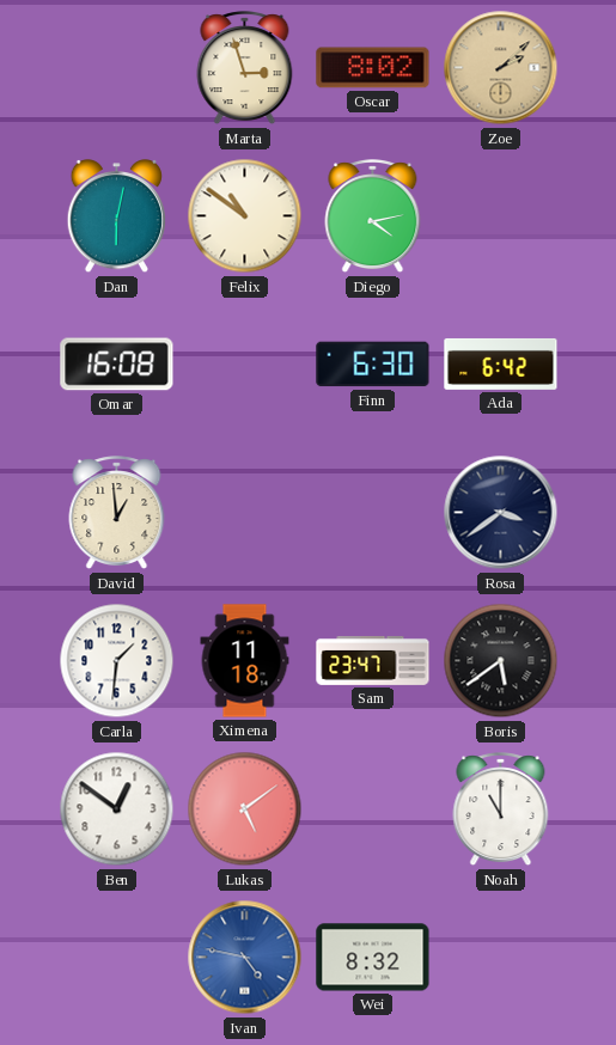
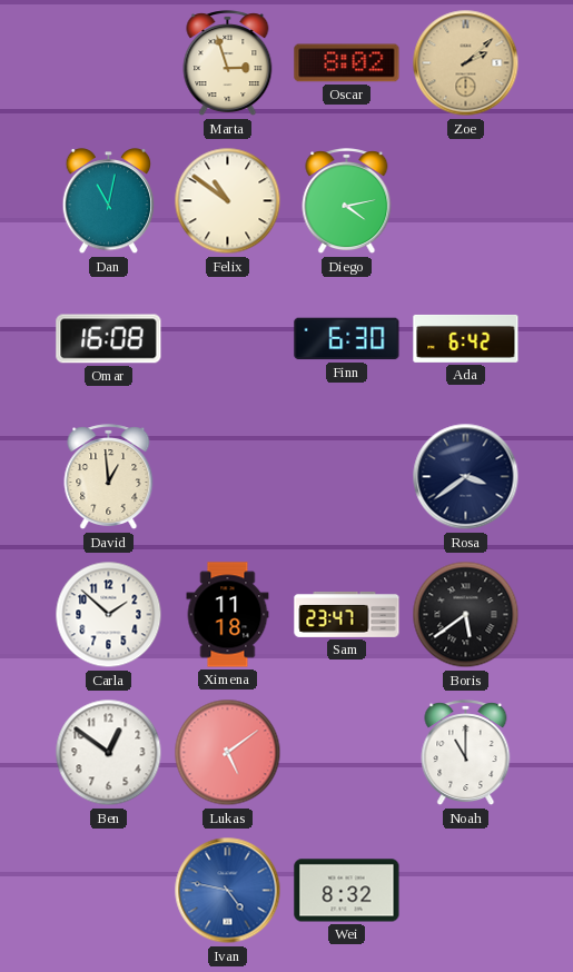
Dan: 6:02 -> 11:02 (108, 202)
Carla: 1:31 -> 1:52 (109, 615)
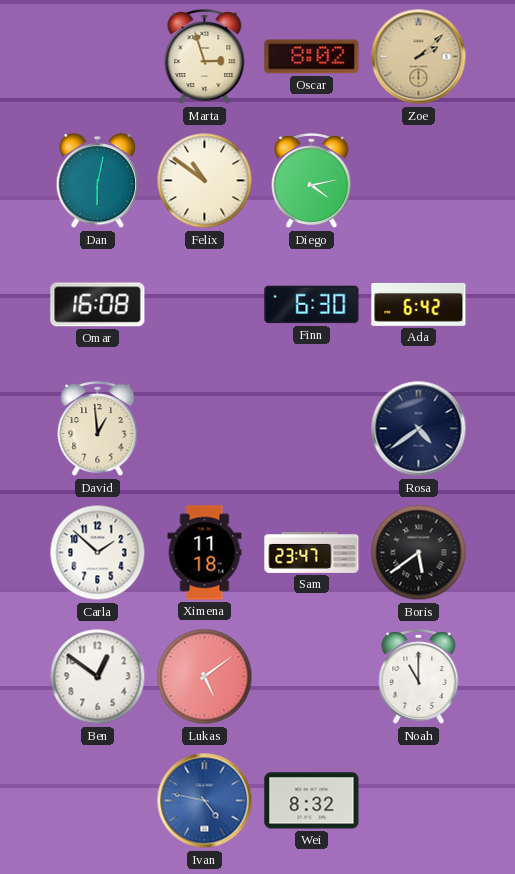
Dan: 11:02 -> 6:02 (97, 182)
Rosa: 3:39 -> 4:39 (419, 429)
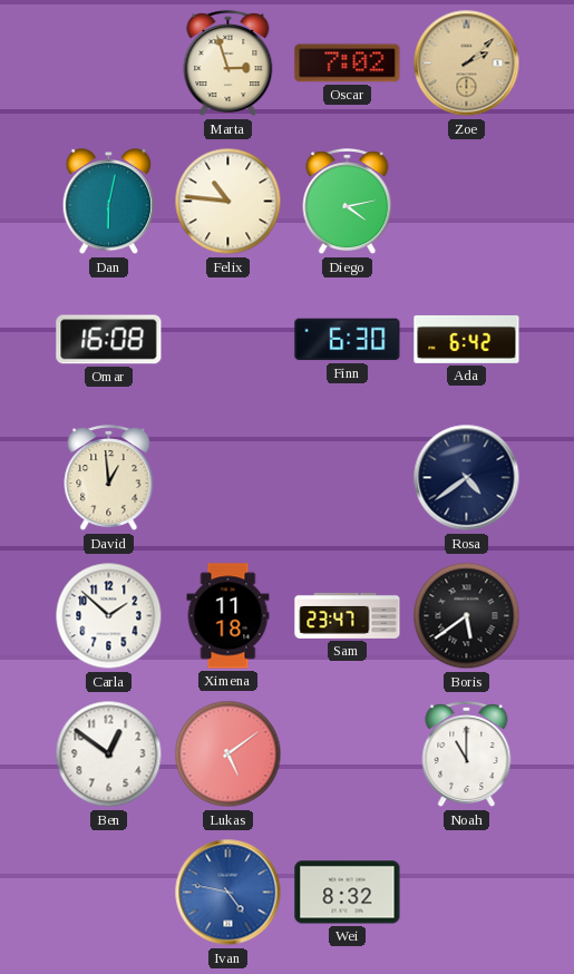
Oscar: 8:02 -> 7:02 (348, 64)
Felix: 10:51 -> 10:46 (228, 202)
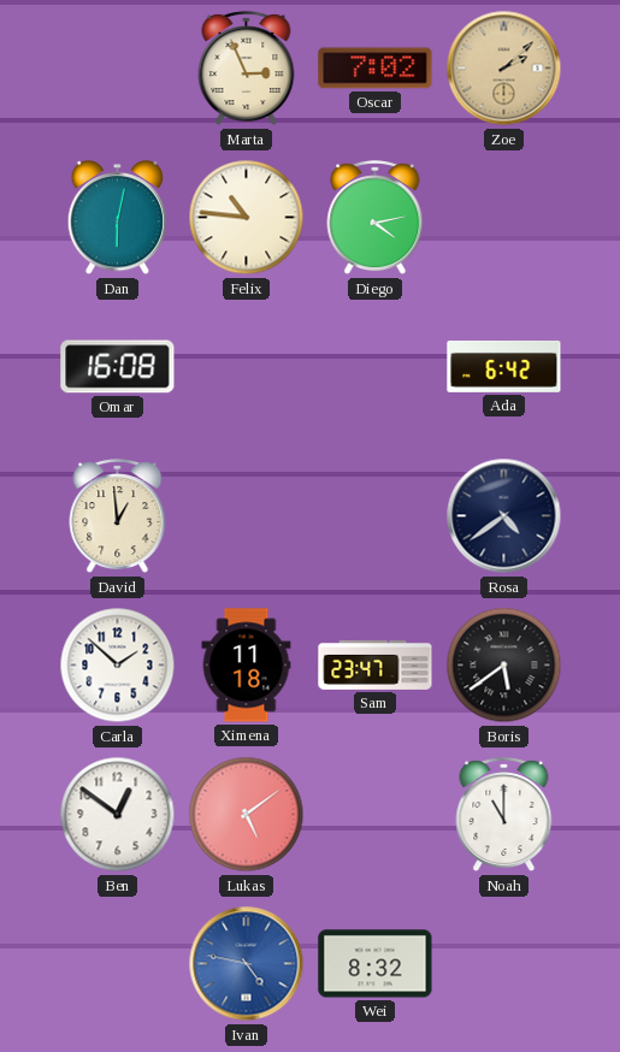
Marta: 2:57 -> 2:56 (247, 69)
Finn: 6:30 -> none (348, 340)
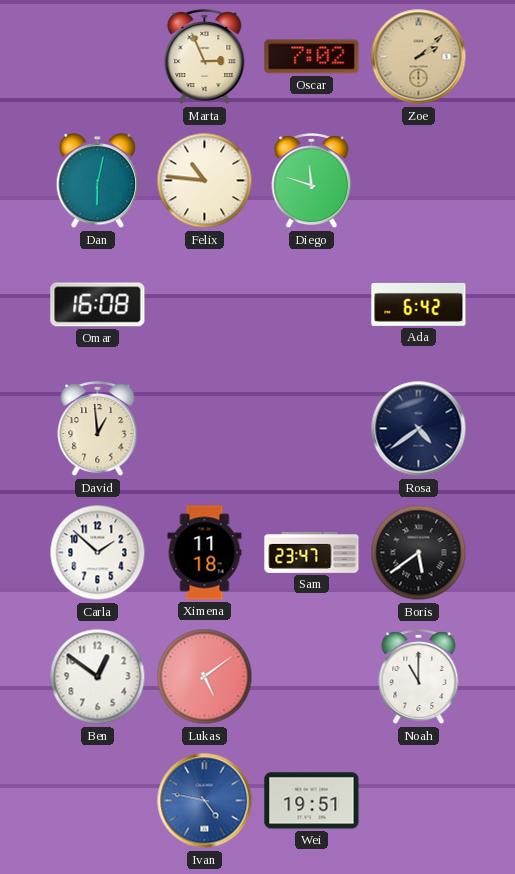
Diego: 4:13 -> 11:48 (312, 181)
Wei: 8:32 -> 19:51 (312, 801)
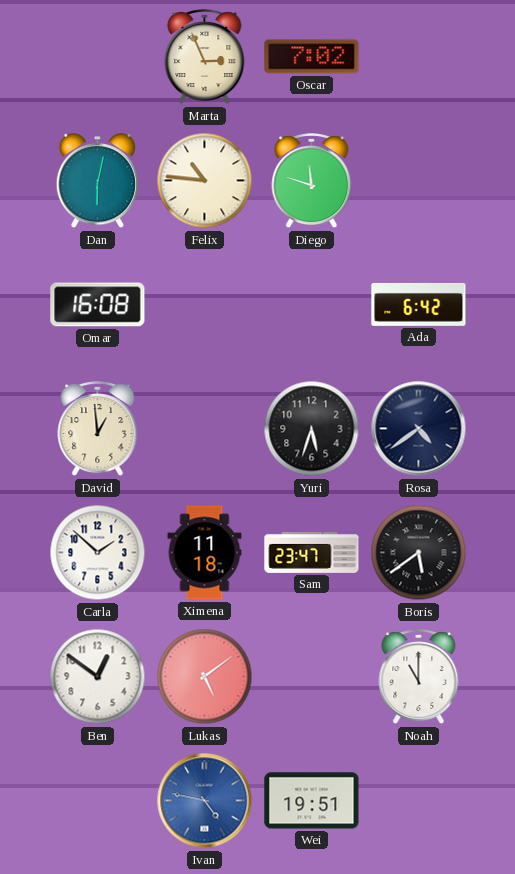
Zoe: 2:08 -> none (419, 57)
Yuri: none -> 5:33 (312, 429)
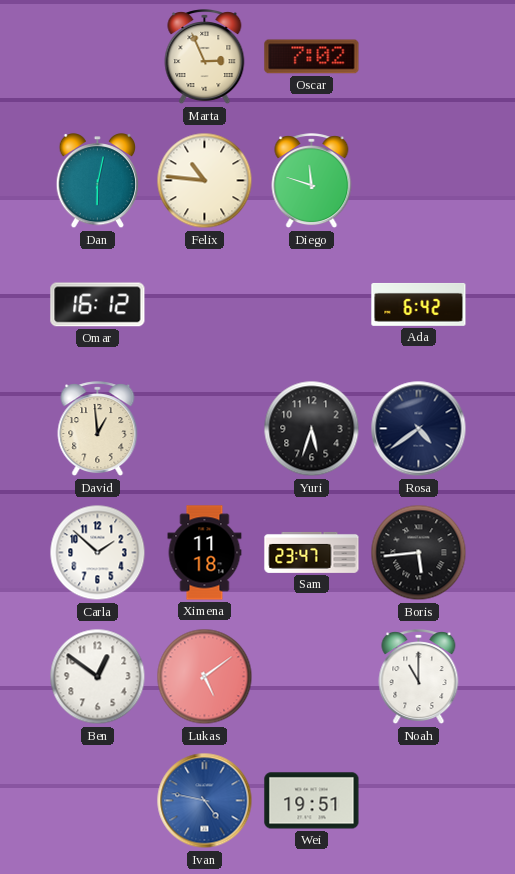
Omar: 16:08 -> 16:12 (98, 305)
Boris: 5:39 -> 5:44 (419, 553)
